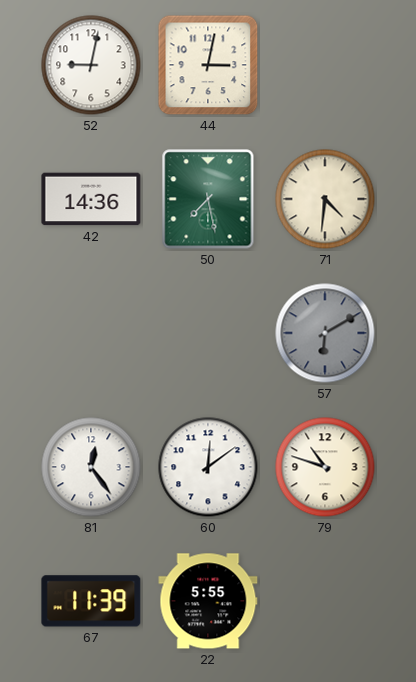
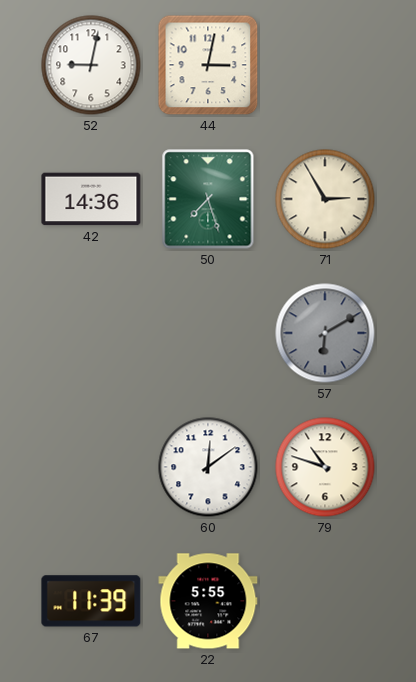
50: 7:28 -> 7:27 (208, 199)
71: 4:31 -> 2:55 (325, 199)
81: 12:24 -> none (91, 467)
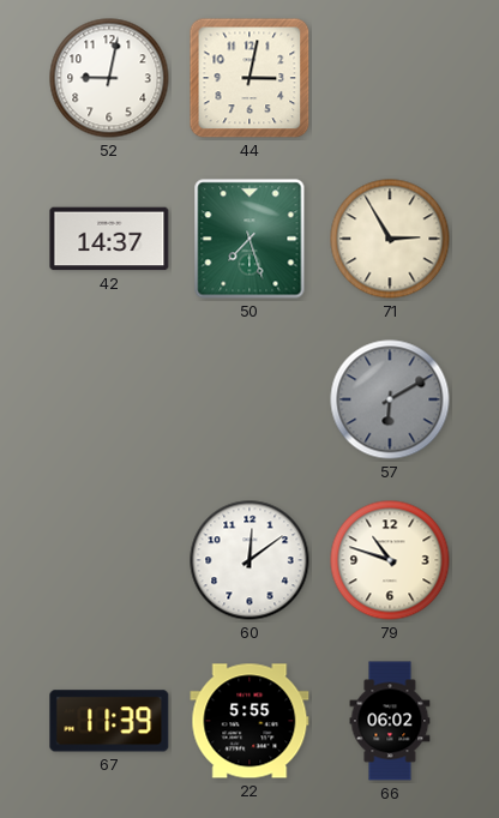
42: 14:36 -> 14:37 (109, 239)
66: none -> 06:02 (390, 721)
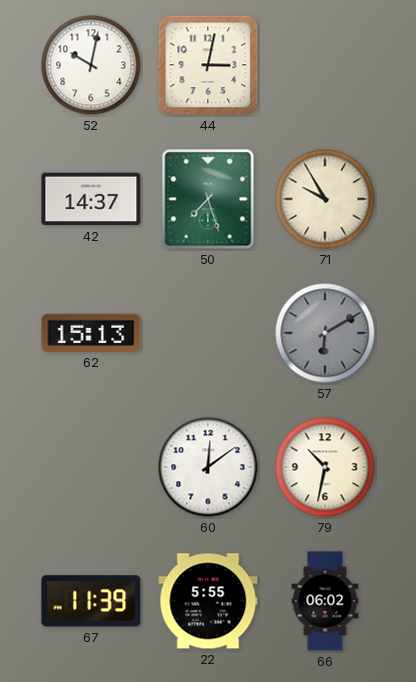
52: 9:02 -> 10:02 (91, 65)
71: 2:55 -> 9:55 (325, 199)
62: none -> 15:13 (91, 333)
79: 10:48 -> 10:32 (325, 467)
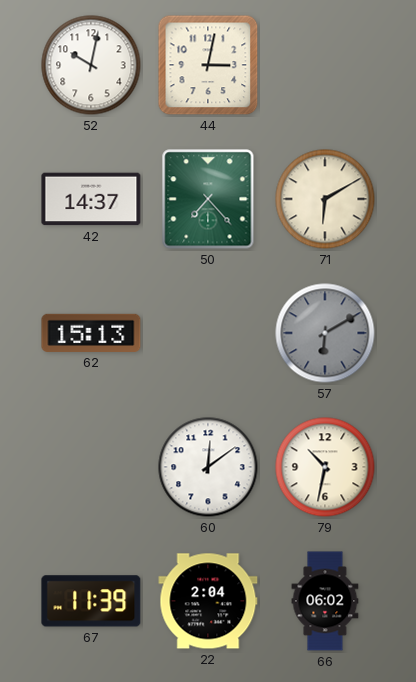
50: 7:27 -> 7:23 (208, 199)
71: 9:55 -> 6:10 (325, 199)
22: 5:55 -> 2:04 (208, 601)
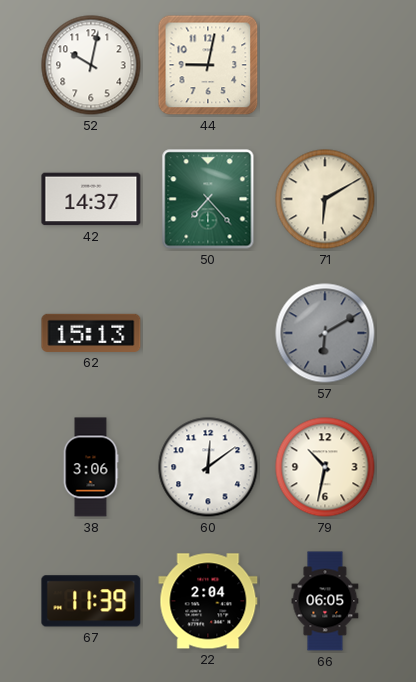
44: 3:02 -> 9:02 (208, 65)
38: none -> 3:06 (91, 467)
66: 06:02 -> 06:05 (325, 601)
